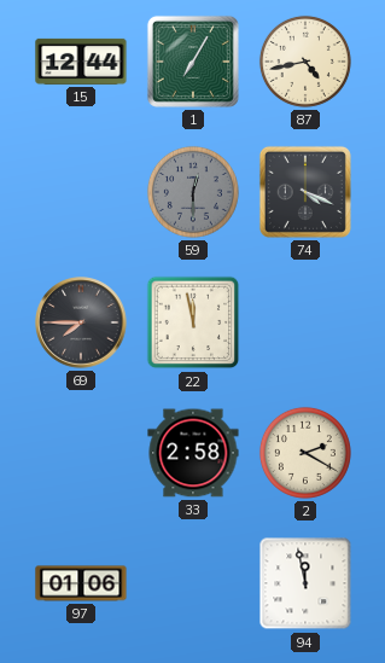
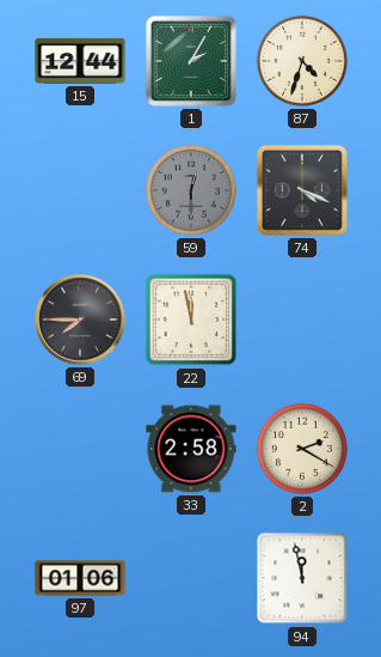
1: 7:05 -> 2:05 (191, 61)
87: 4:43 -> 4:33 (302, 61)
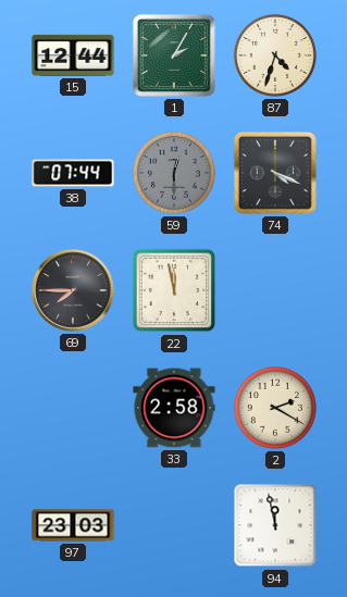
38: none -> 07:44 (73, 173)
97: 01:06 -> 23:03 (73, 525)
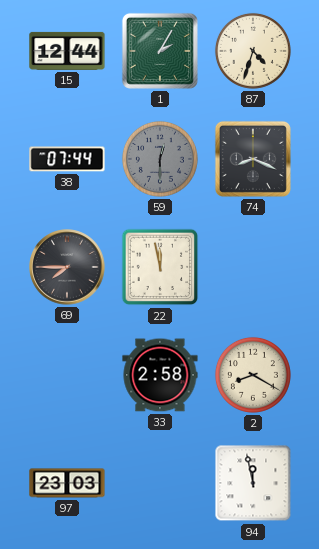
74: 4:19 -> 8:19 (253, 159)
2: 2:20 -> 8:20 (253, 375)
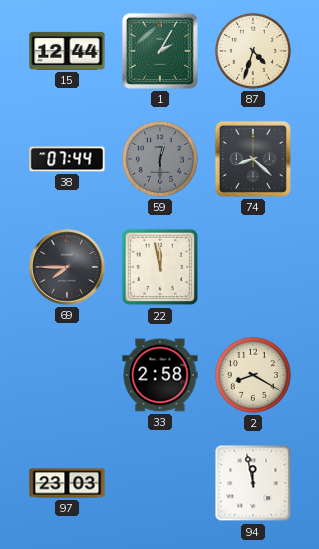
74: 8:19 -> 8:22 (253, 159)
